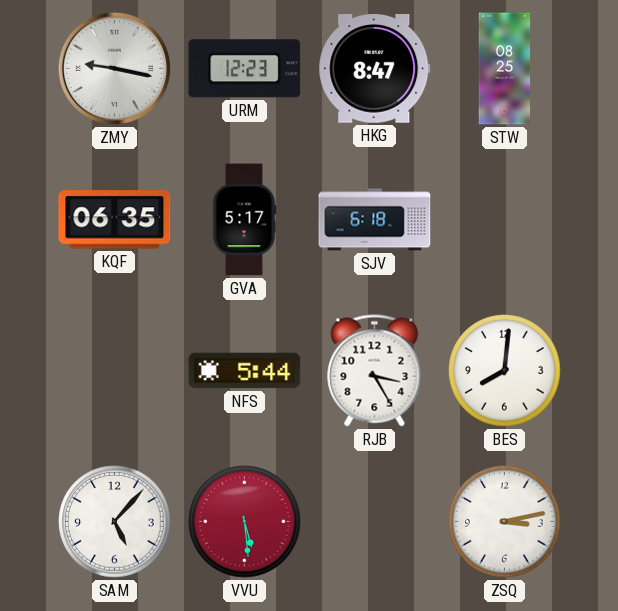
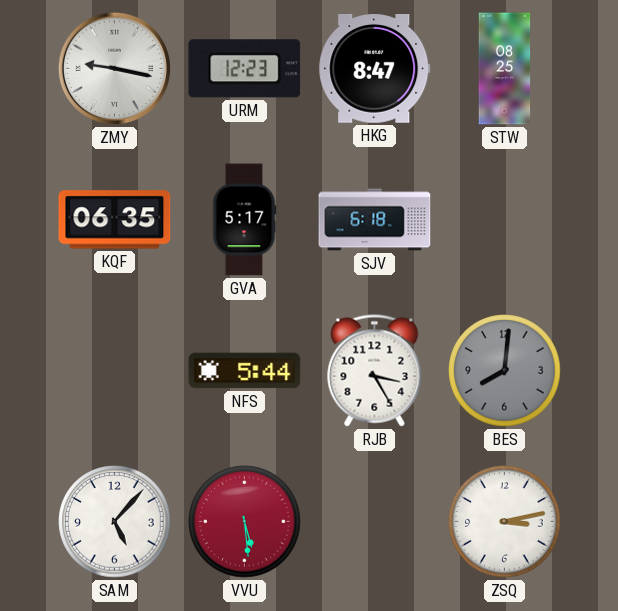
BES dial: white -> grey (505, 371)
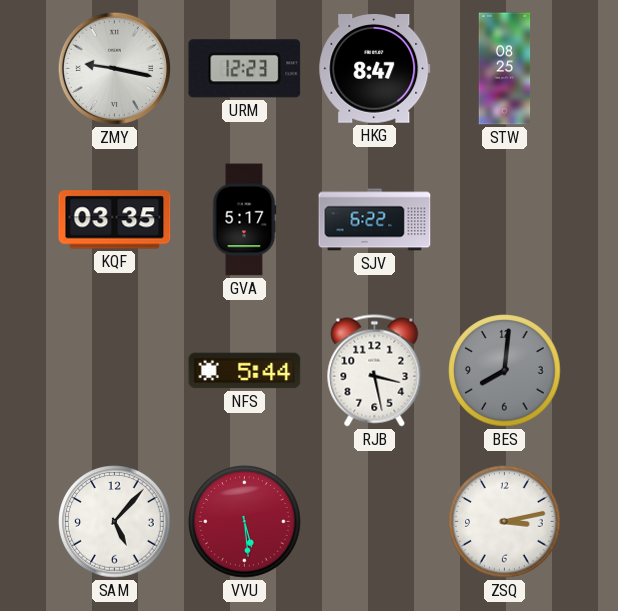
KQF: 06:35 -> 03:35 (115, 220)
SJV: 6:18 -> 6:22 (375, 220)
RJB: 3:25 -> 3:28 (375, 371)
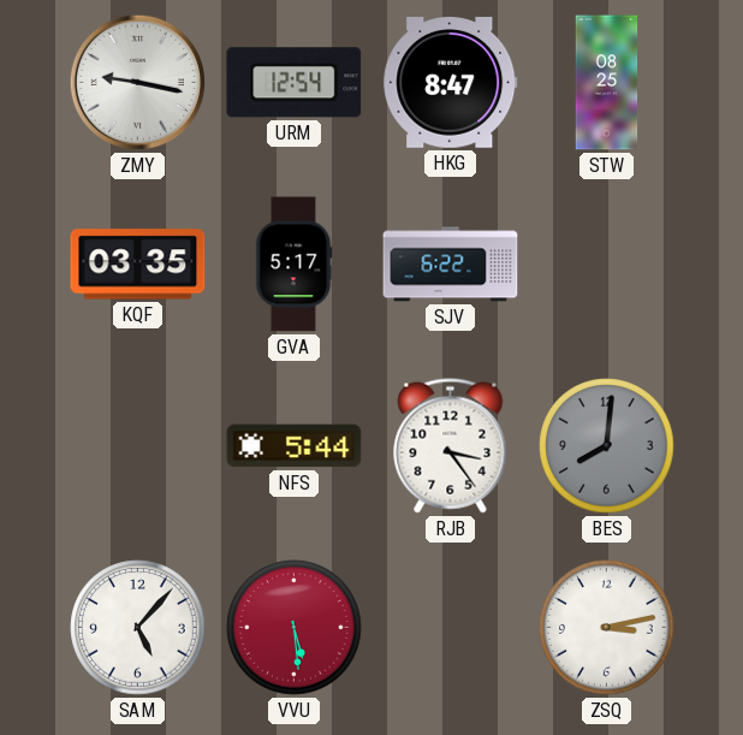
URM: 12:23 -> 12:54 (295, 83)
RJB: 3:28 -> 3:24 (451, 446)
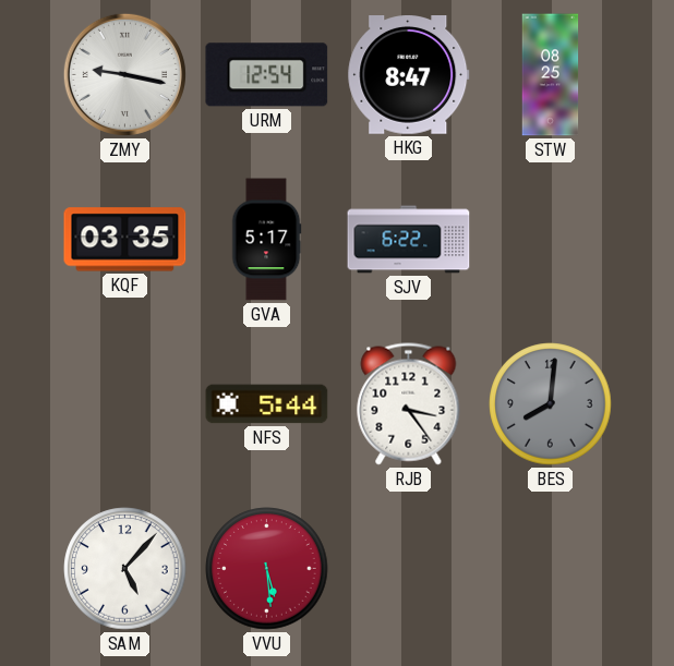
ZSQ: 3:13 -> none (607, 628)
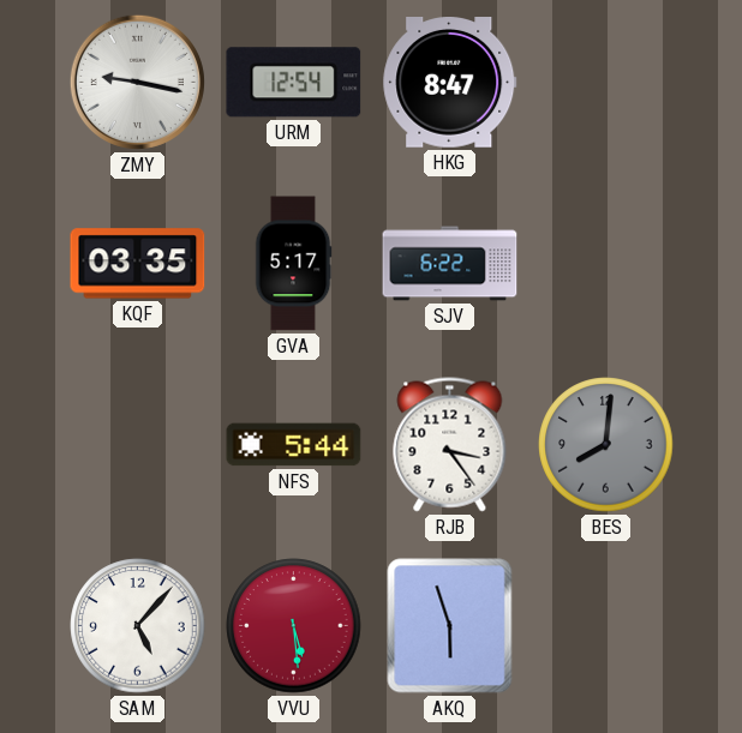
STW: 08:25 -> none (551, 75)
AKQ: none -> 5:57 (450, 626)
